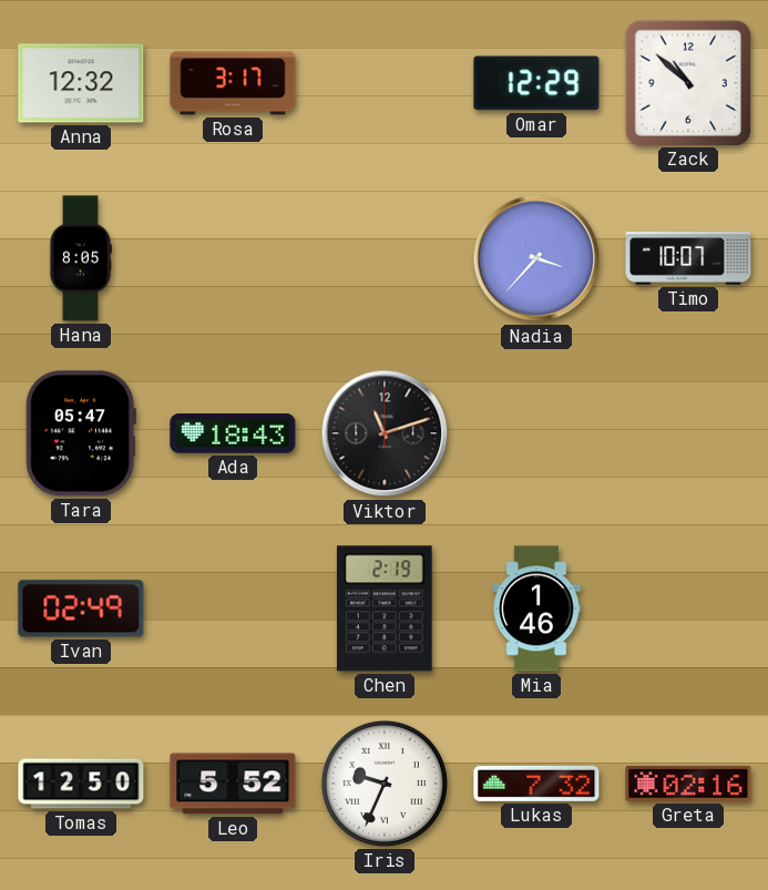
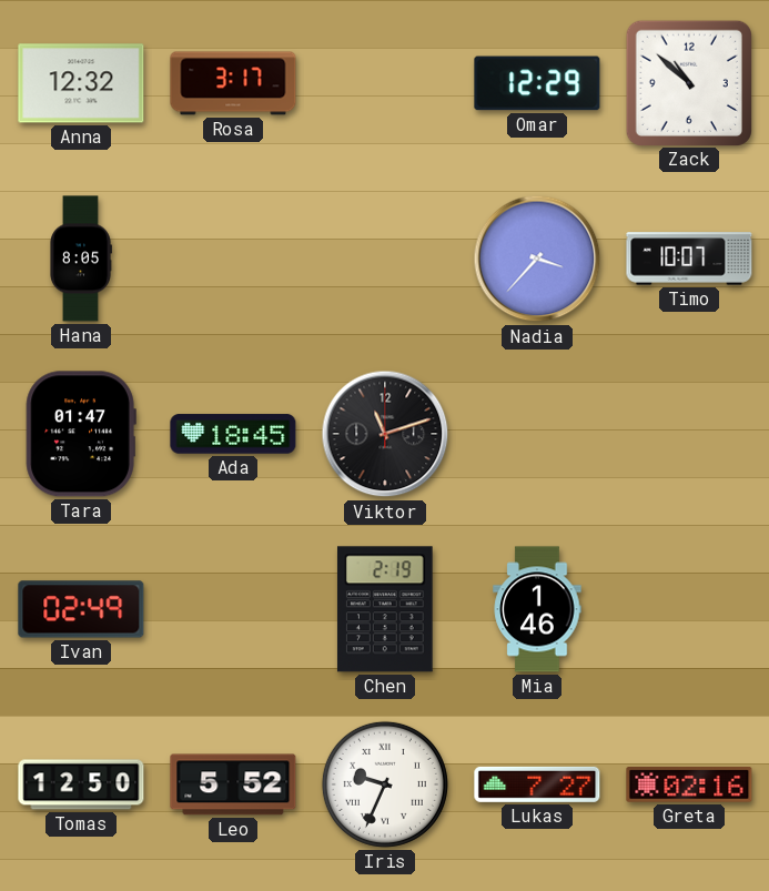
Tara: 05:47 -> 01:47 (81, 434)
Ada: 18:43 -> 18:45 (233, 434)
Lukas: 7:32 -> 7:27 (537, 784)
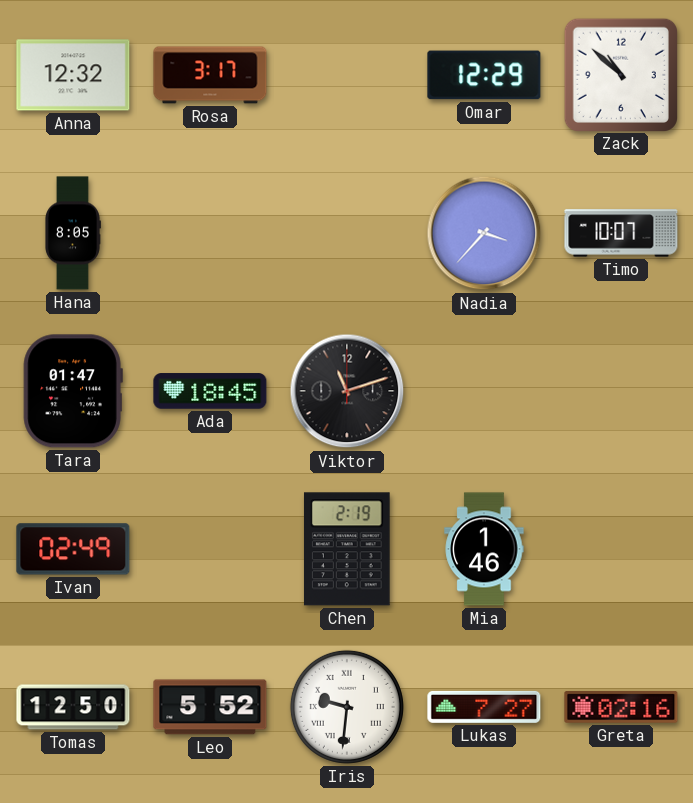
Iris: 9:34 -> 9:31 (347, 707)
